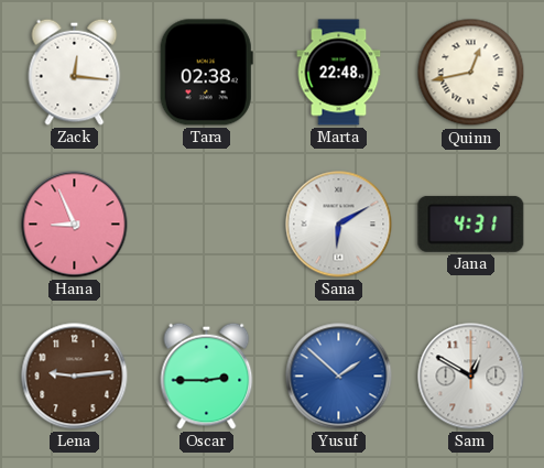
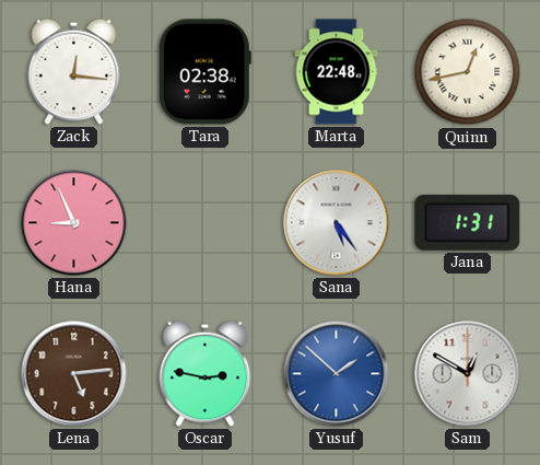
Sana: 6:10 -> 5:24 (337, 223)
Jana: 4:31 -> 1:31 (468, 222)
Lena: 9:14 -> 5:14 (74, 374)
Oscar: 2:45 -> 2:47 (206, 373)
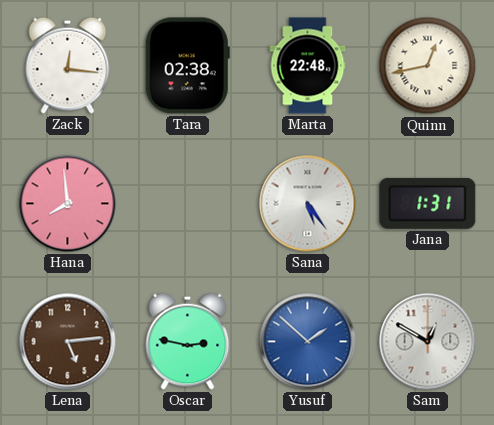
Hana: 8:56 -> 7:59 (68, 204)
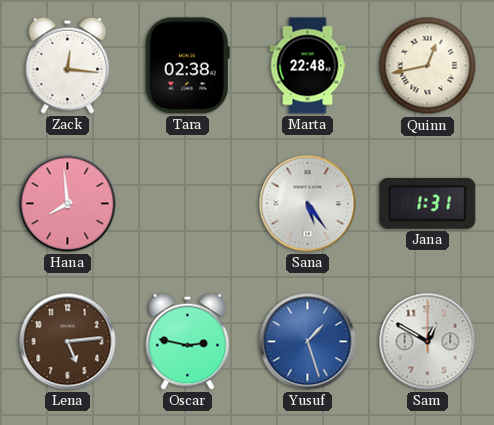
Yusuf: 1:52 -> 1:27 (308, 342)
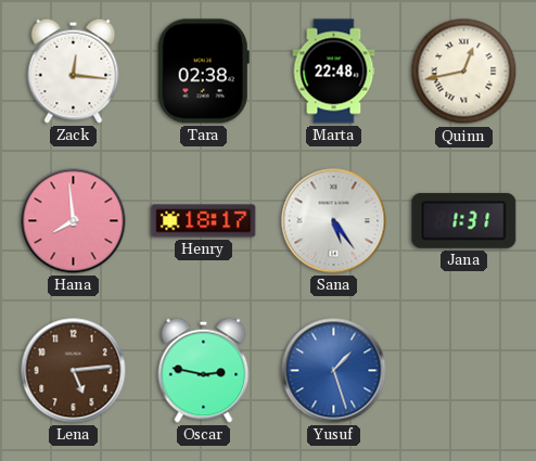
Henry: none -> 18:17 (204, 221)
Sam: 12:50 -> none (428, 342)
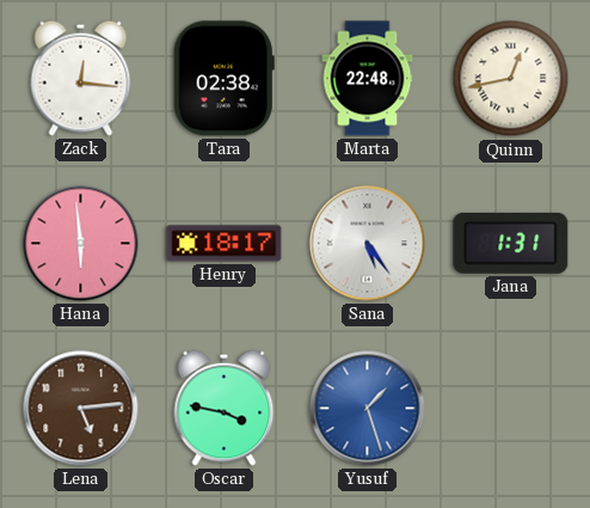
Hana: 7:59 -> 5:59 (81, 244)
Oscar: 2:47 -> 3:47 (225, 408)
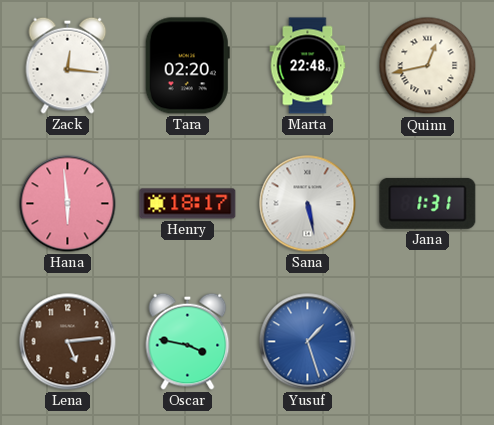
Tara: 02:38 -> 02:20 (187, 66)
Sana: 5:24 -> 5:28 (308, 204)
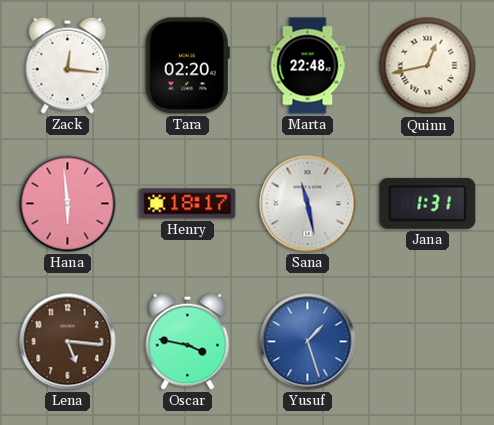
Sana: 5:28 -> 11:28 (308, 204)
Lena: 5:14 -> 5:16 (68, 342)
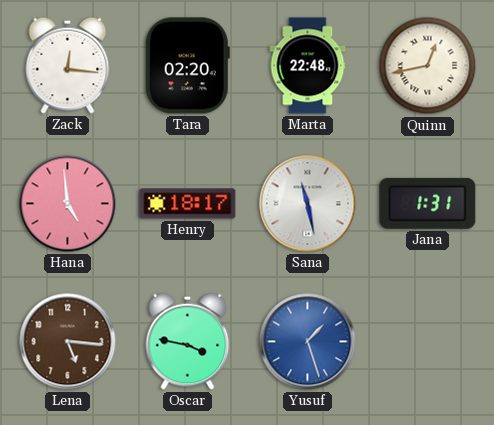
Hana: 5:59 -> 4:59 (68, 204)
